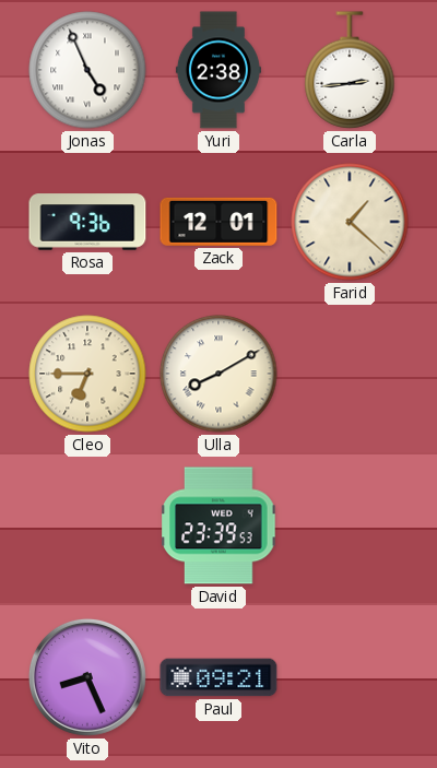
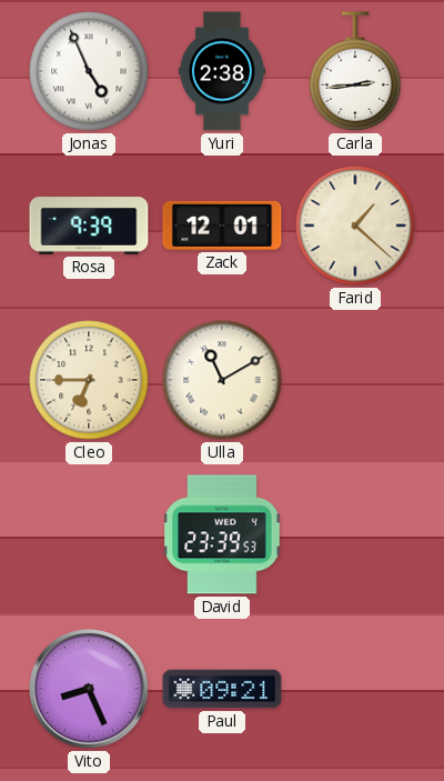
Rosa: 9:36 -> 9:39 (89, 226)
Ulla: 8:10 -> 11:10 (222, 380)
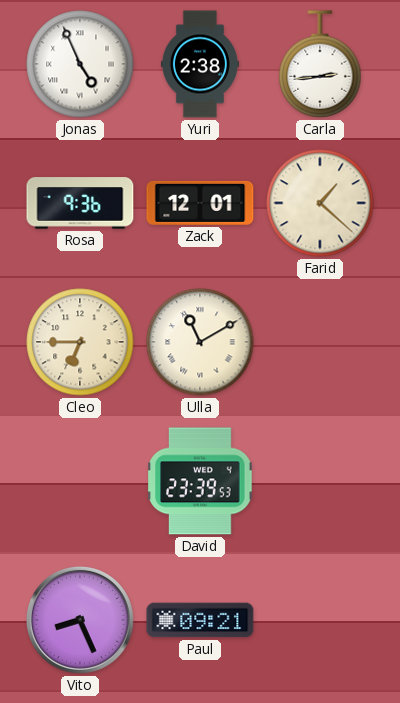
Rosa: 9:39 -> 9:36 (80, 203)
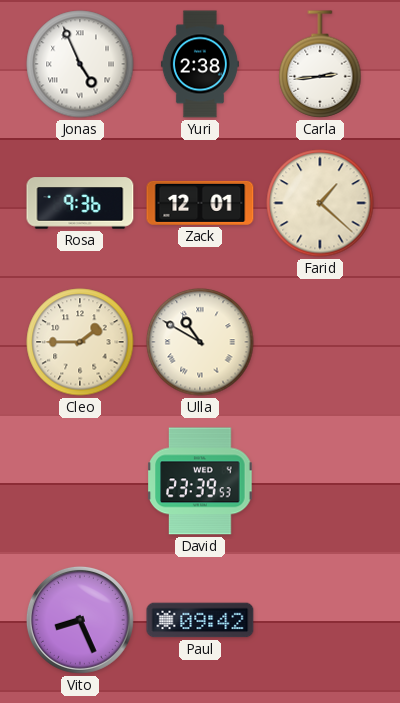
Cleo: 6:45 -> 1:45 (80, 342)
Ulla: 11:10 -> 10:50 (200, 342)
Paul: 09:21 -> 09:42 (200, 620)
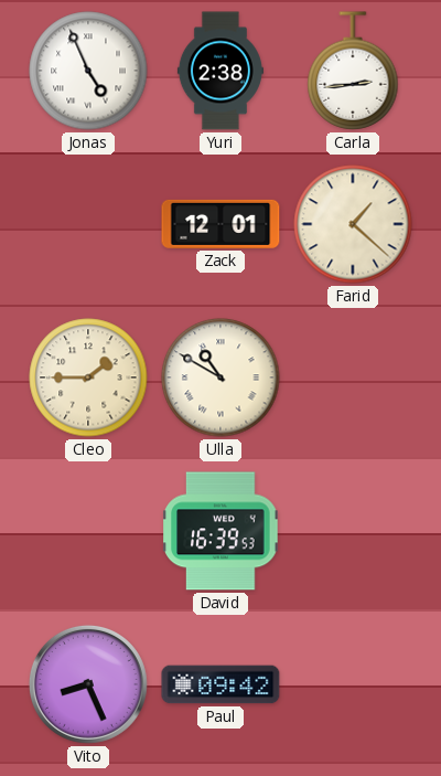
Rosa: 9:36 -> none (80, 203)
David: 23:39 -> 16:39 (220, 531)
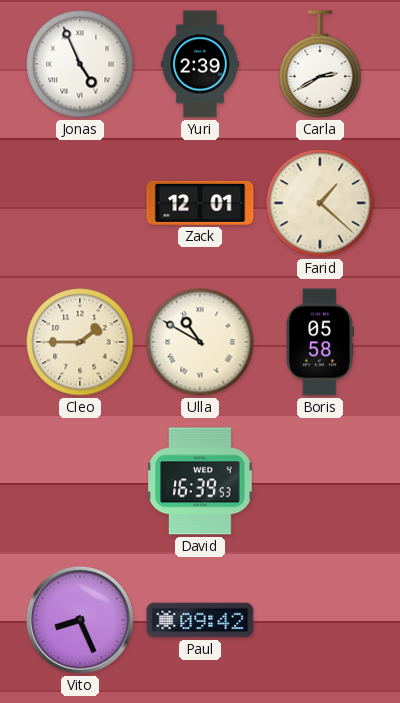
Yuri: 2:38 -> 2:39 (200, 64)
Carla: 2:44 -> 2:40 (320, 64)
Boris: none -> 05:58 (320, 342)
